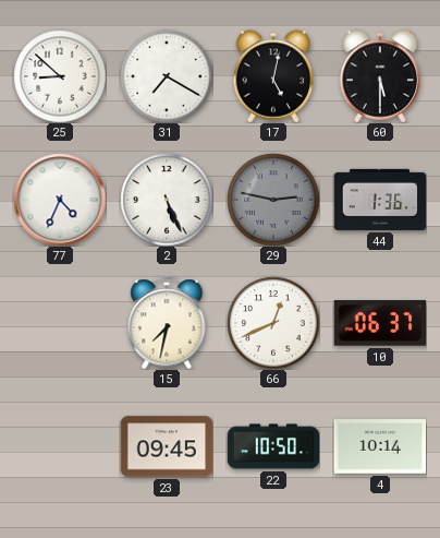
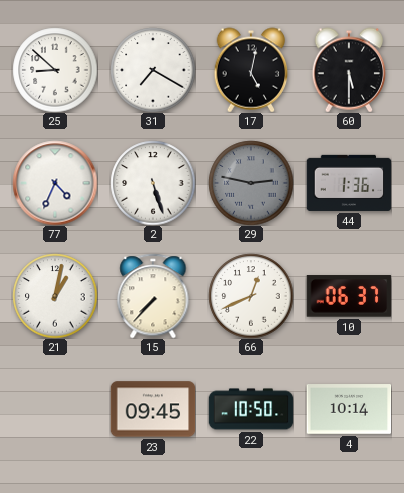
2: 5:26 -> 5:27 (153, 183)
21: none -> 1:02 (55, 296)
15: 7:32 -> 7:37 (153, 296)
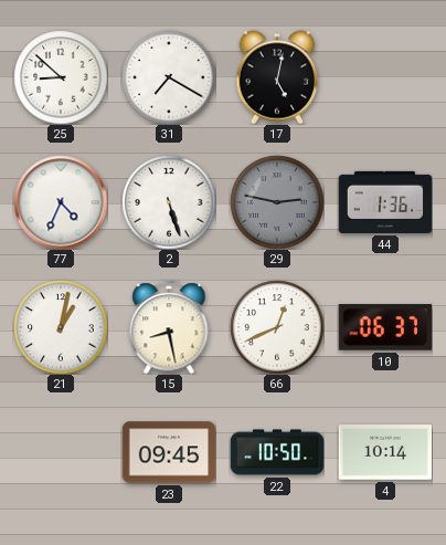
60: 5:30 -> none (349, 70)
15: 7:37 -> 8:28 (169, 327)
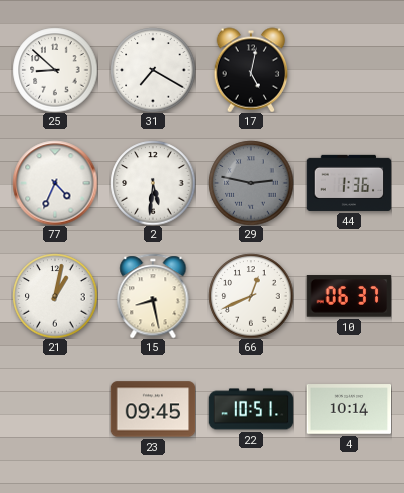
2: 5:27 -> 5:31 (153, 183)
22: 10:50 -> 10:51 (251, 409)
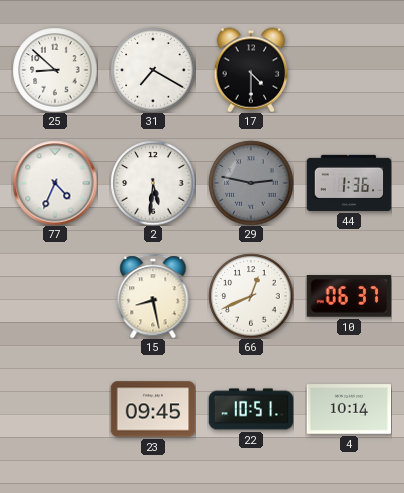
17: 5:02 -> 4:30 (251, 70)
21: 1:02 -> none (55, 296)
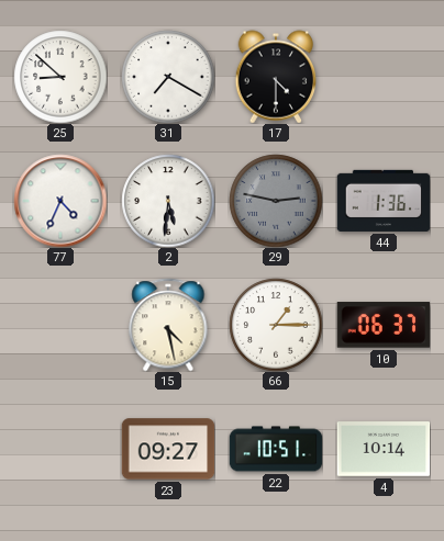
15: 8:28 -> 4:28 (168, 325)
66: 12:41 -> 1:15 (276, 325)
23: 09:45 -> 09:27 (168, 449)
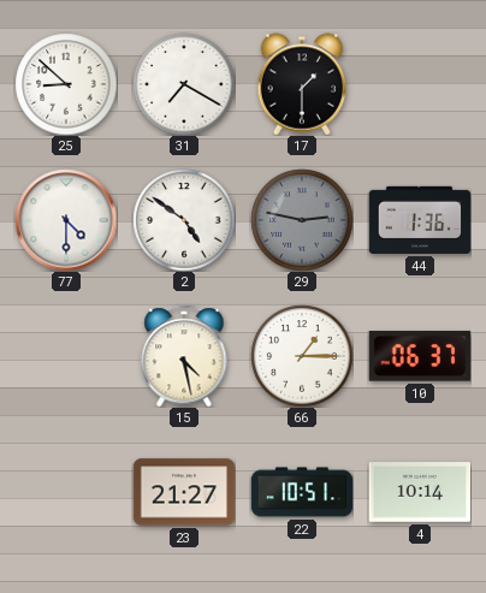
17: 4:30 -> 1:30 (302, 84)
77: 4:34 -> 4:30 (66, 220)
2: 5:31 -> 4:51 (184, 220)
23: 09:27 -> 21:27 (184, 492)
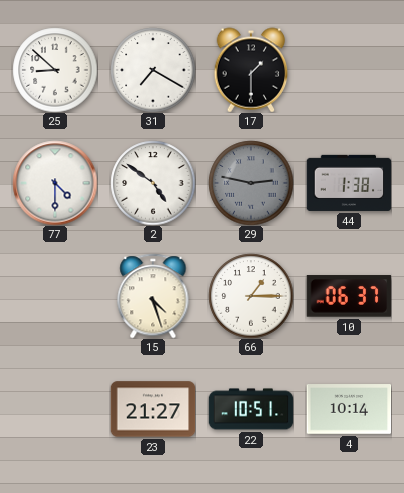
44: 1:36 -> 1:38 (349, 183)
15: 4:28 -> 4:27 (153, 296)
